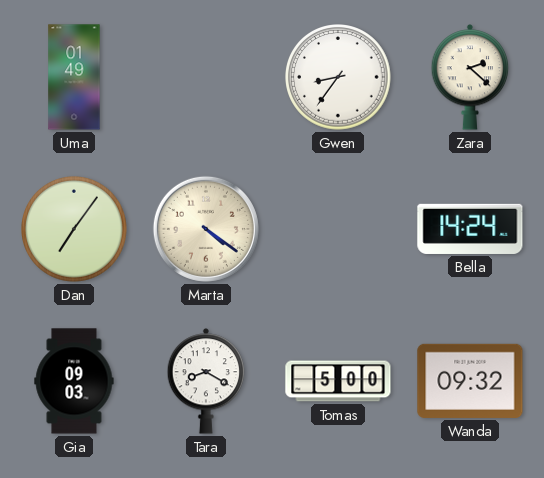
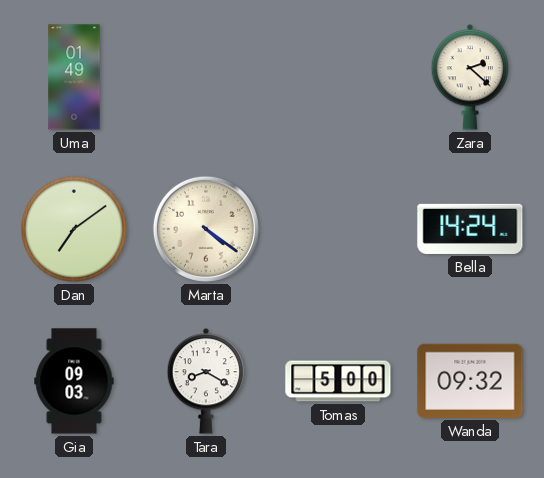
Gwen: 8:36 -> none (338, 78)
Dan: 7:06 -> 7:09 (74, 230)
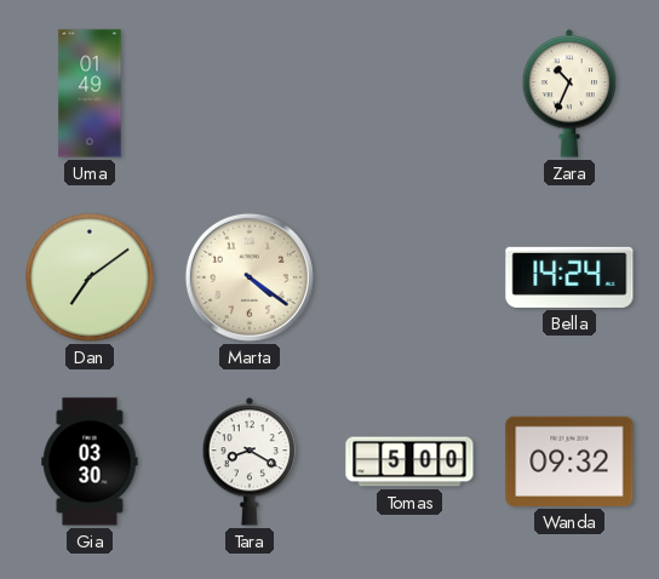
Zara: 2:22 -> 10:34 (569, 93)
Gia: 09:03 -> 03:30 (90, 462)
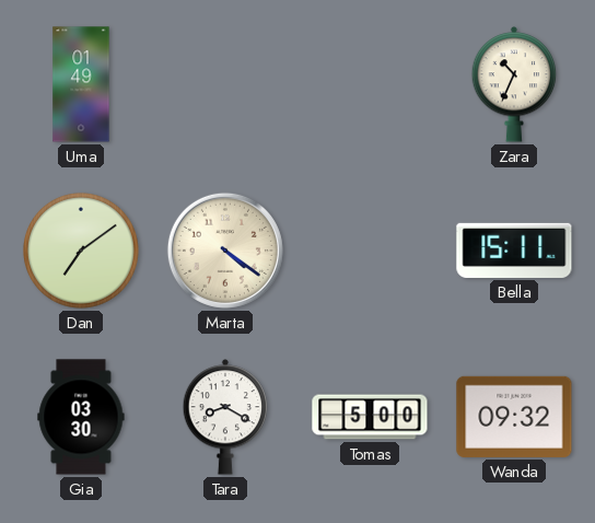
Bella: 14:24 -> 15:11 (514, 251)
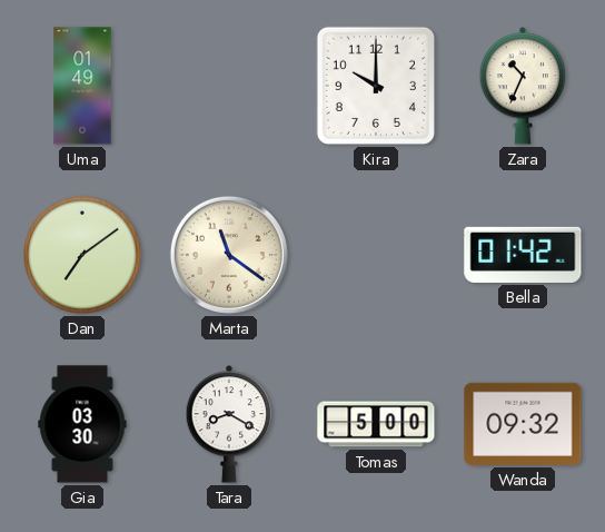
Kira: none -> 10:00 (376, 86)
Marta: 4:21 -> 11:21 (229, 255)
Bella: 15:11 -> 01:42 (523, 255)
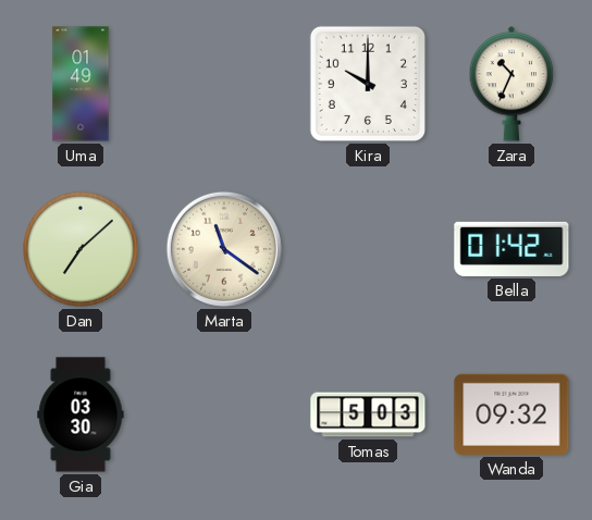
Dan: 7:09 -> 7:08 (81, 250)
Tara: 8:20 -> none (229, 424)
Tomas: 5:00 -> 5:03 (368, 414)
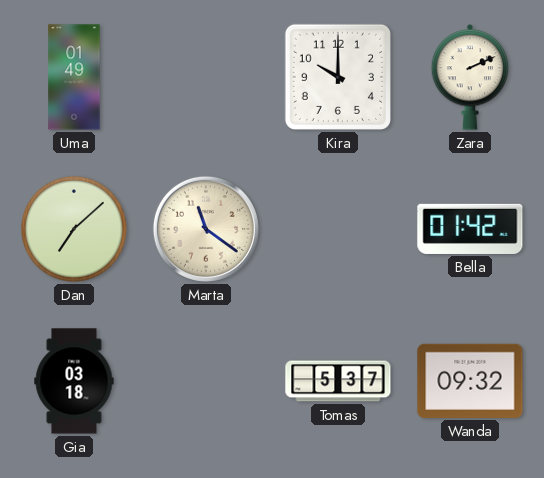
Zara: 10:34 -> 2:11 (470, 77)
Gia: 03:30 -> 03:18 (74, 381)
Tomas: 5:03 -> 5:37 (338, 381)
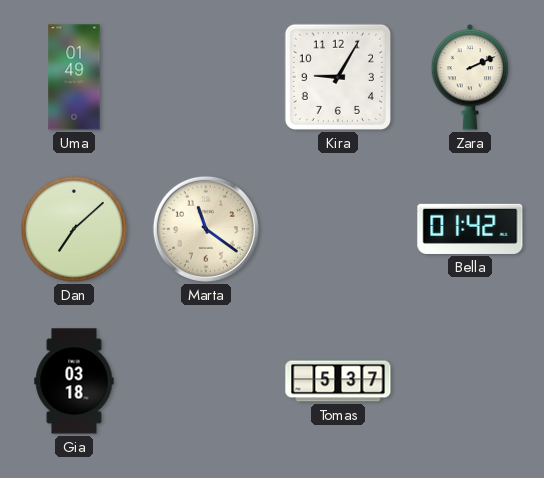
Kira: 10:00 -> 9:05 (338, 77)
Wanda: 09:32 -> none (470, 381)
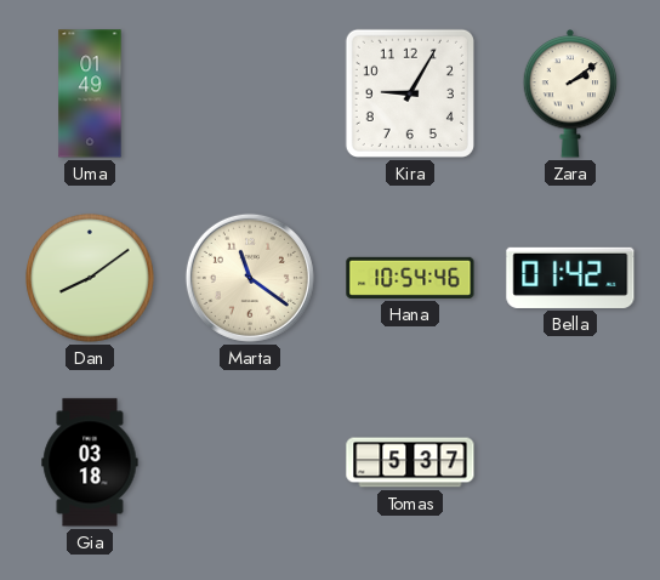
Zara: 2:11 -> 2:09 (570, 93)
Dan: 7:08 -> 8:09 (90, 279)
Hana: none -> 10:54 (410, 278)
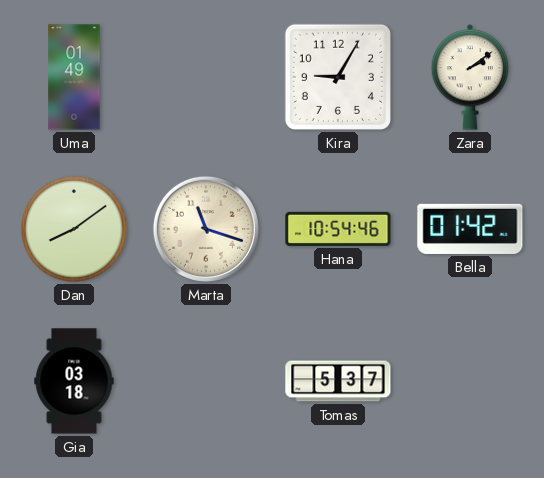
Marta: 11:21 -> 11:18 (206, 229)
